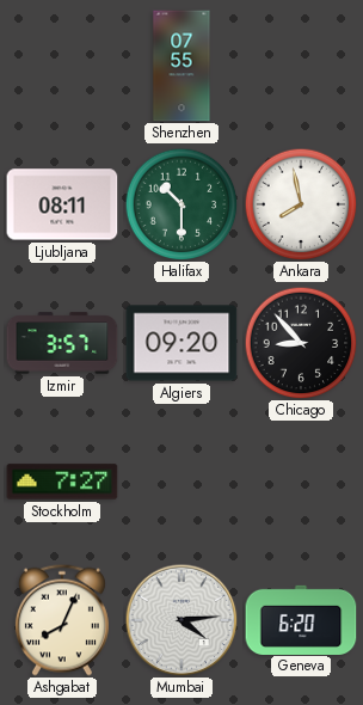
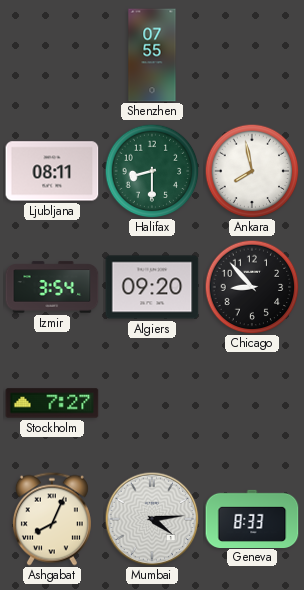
Halifax: 10:30 -> 8:30 (152, 171)
Izmir: 3:57 -> 3:54 (52, 287)
Geneva: 6:20 -> 8:33 (252, 518)
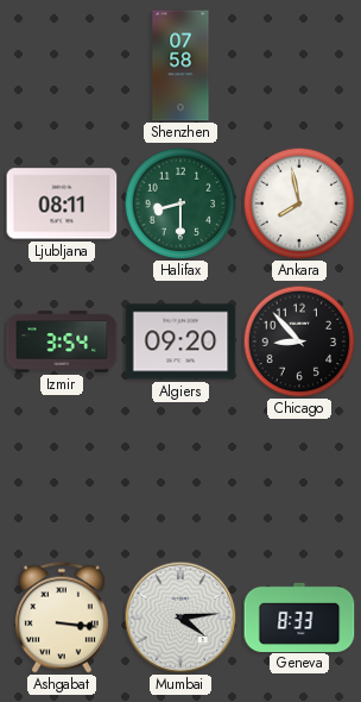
Shenzhen: 07:55 -> 07:58 (180, 65)
Stockholm: 7:27 -> none (52, 403)
Ashgabat: 8:04 -> 3:16 (62, 618)
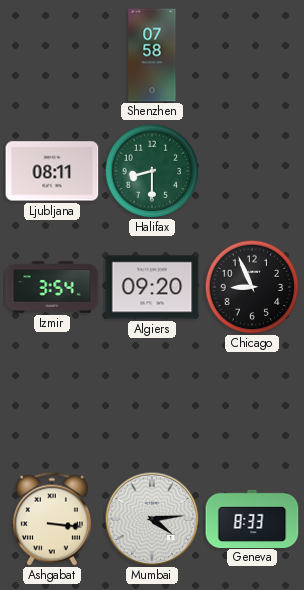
Ankara: 7:58 -> none (299, 203)
Chicago: 8:53 -> 8:56 (252, 287)
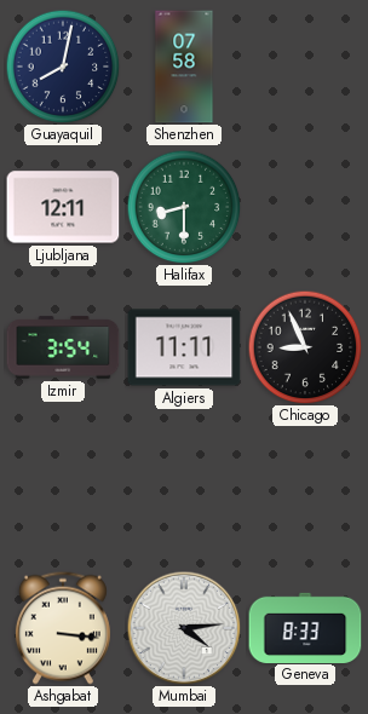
Guayaquil: none -> 8:02 (63, 67)
Ljubljana: 08:11 -> 12:11 (63, 207)
Algiers: 09:20 -> 11:11 (184, 347)
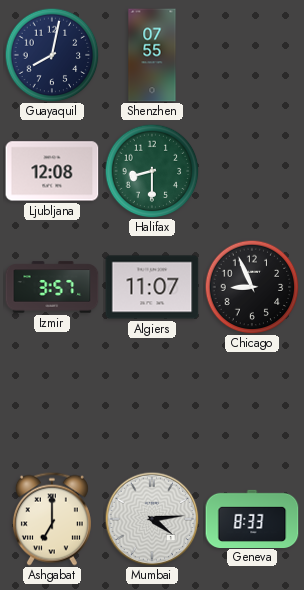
Shenzhen: 07:58 -> 07:55 (152, 55)
Ljubljana: 12:11 -> 12:08 (52, 171)
Izmir: 3:54 -> 3:57 (52, 287)
Algiers: 11:11 -> 11:07 (152, 287)
Ashgabat: 3:16 -> 7:00 (52, 519)
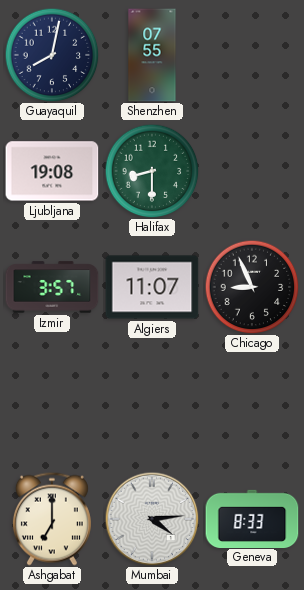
Ljubljana: 12:08 -> 19:08 (52, 171)
